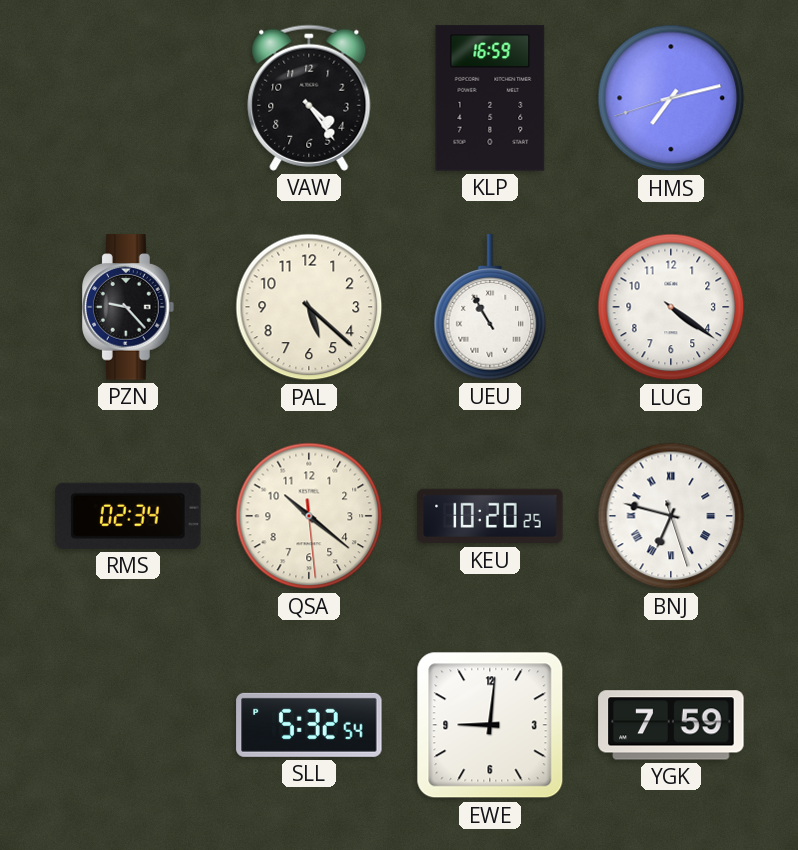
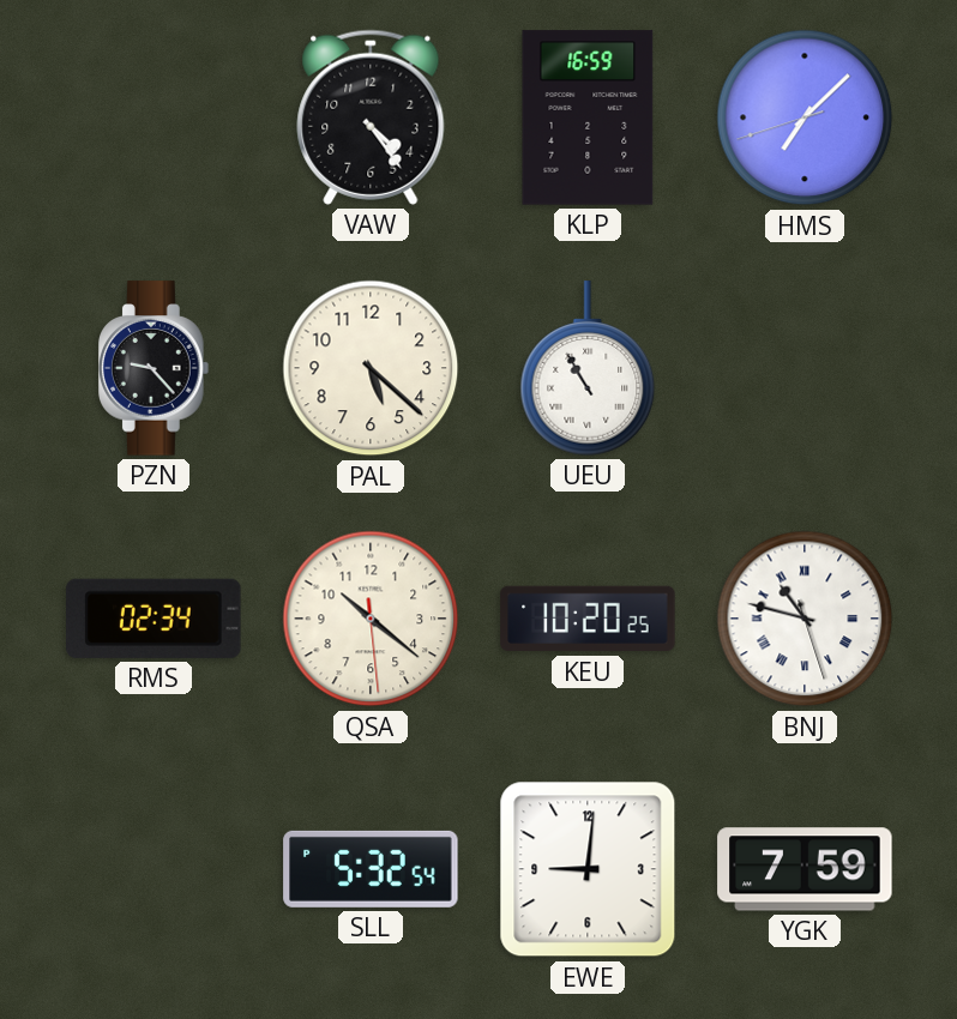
HMS: 7:12 -> 7:07 (805, 117)
LUG: 4:21 -> none (671, 307)
BNJ: 6:47 -> 10:47 (805, 619)
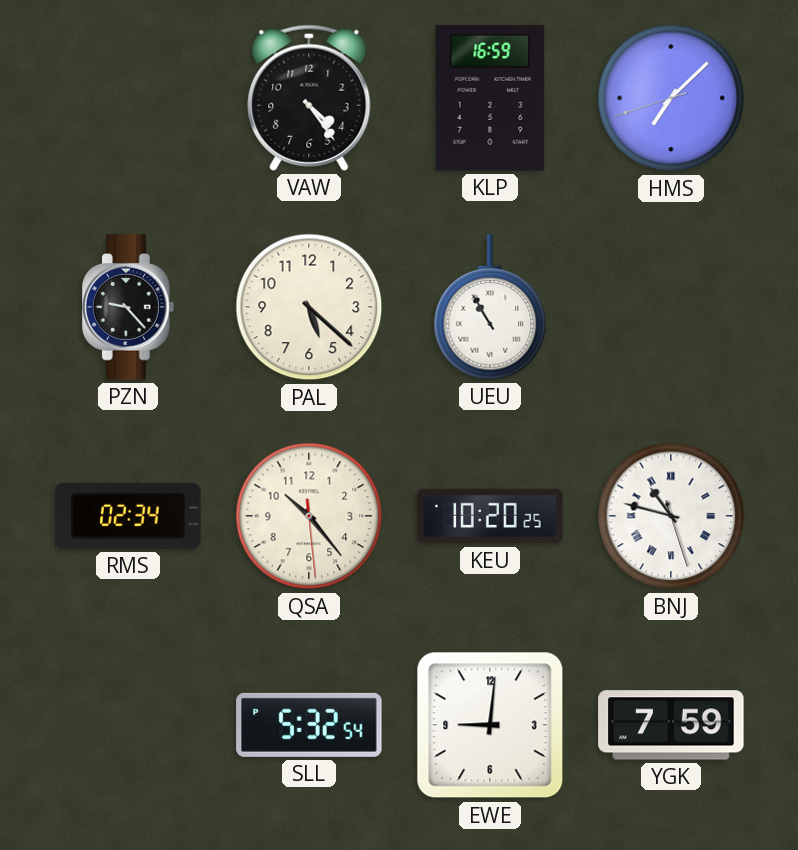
QSA: 10:21 -> 10:23 (309, 516)
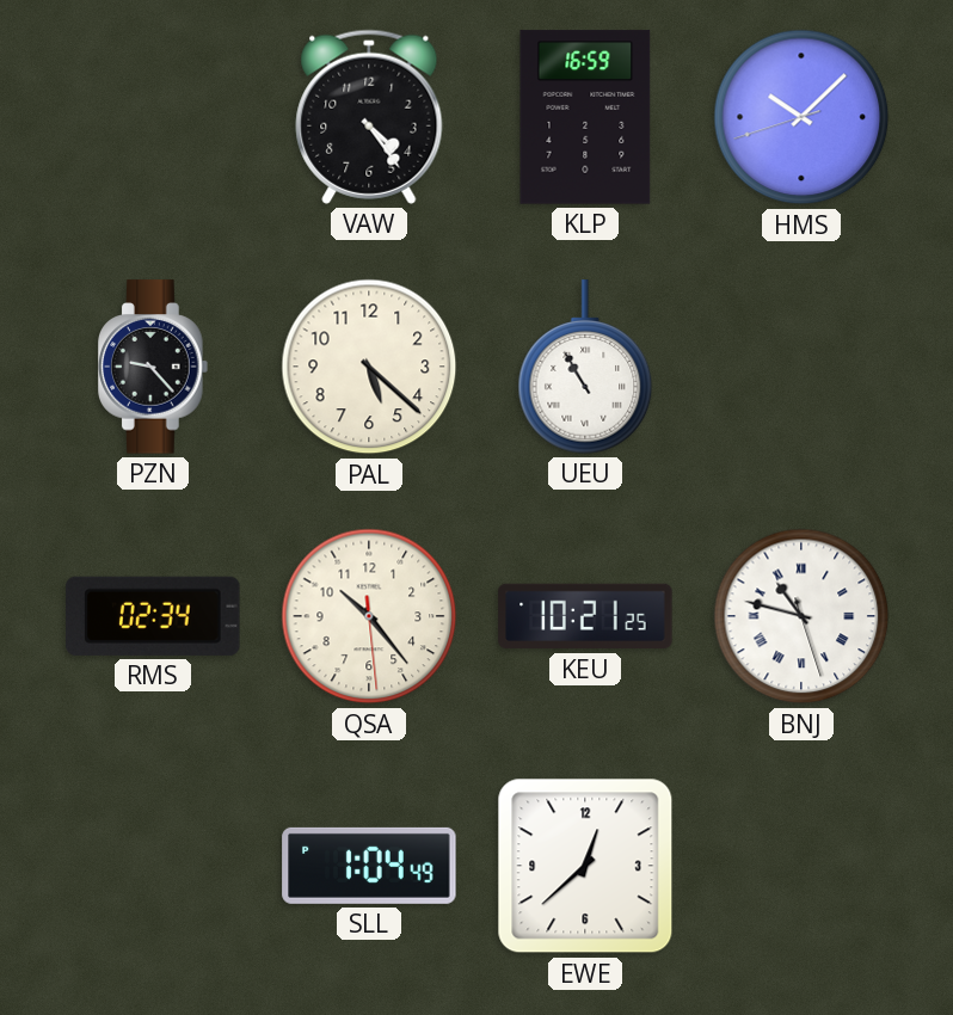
HMS: 7:07 -> 10:07 (801, 117)
KEU: 10:20 -> 10:21 (585, 616)
SLL: 5:32 -> 1:04 (369, 866)
EWE: 9:01 -> 12:38 (585, 866)
YGK: 7:59 -> none (671, 725)
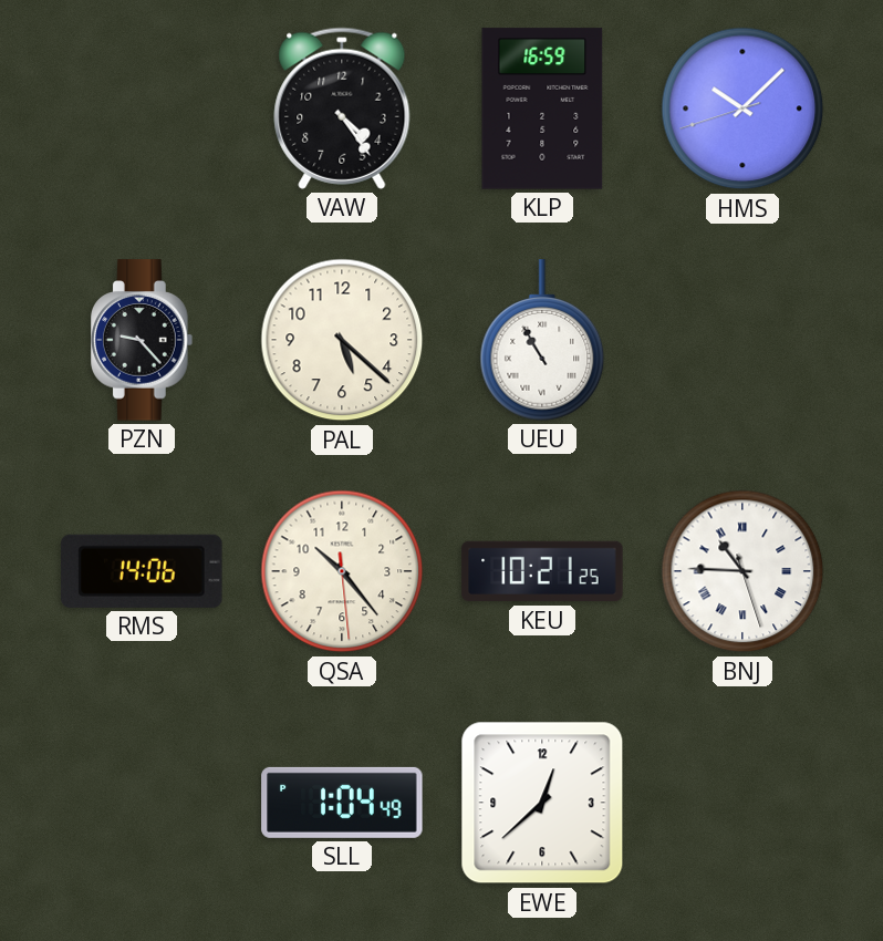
RMS: 02:34 -> 14:06 (142, 571)
BNJ: 10:47 -> 10:45 (742, 571)
